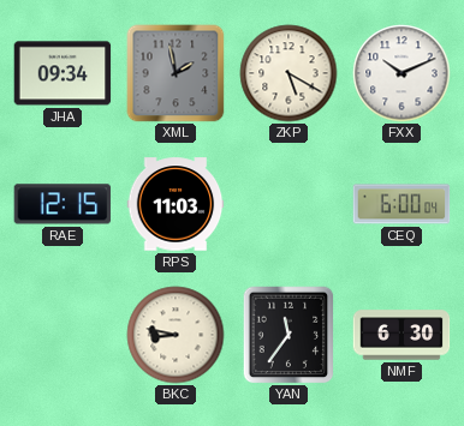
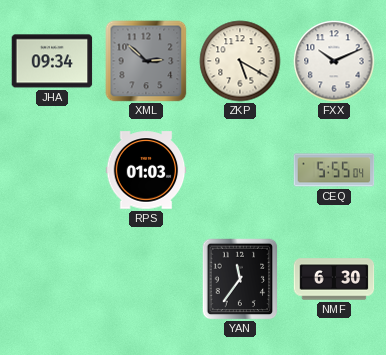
XML: 1:58 -> 2:52 (146, 61)
RAE: 12:15 -> none (63, 204)
RPS: 11:03 -> 01:03 (146, 170)
CEQ: 6:00 -> 5:55 (334, 170)
BKC: 8:47 -> none (176, 335)
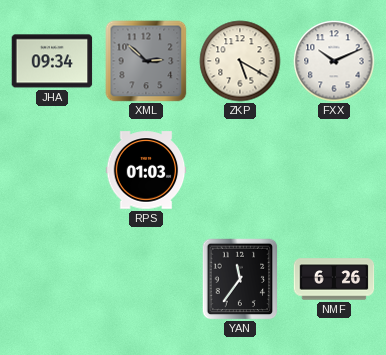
CEQ: 5:55 -> none (334, 170)
NMF: 6:30 -> 6:26 (334, 279)
